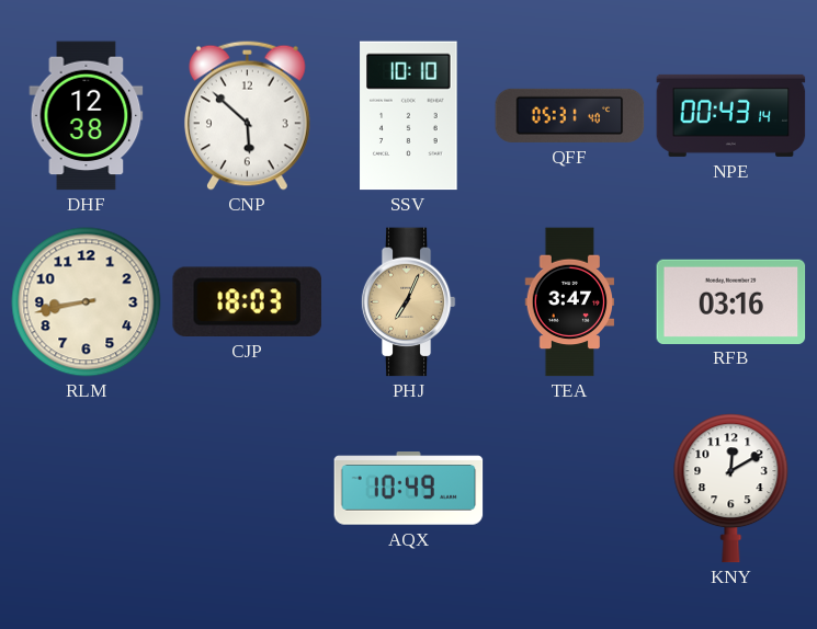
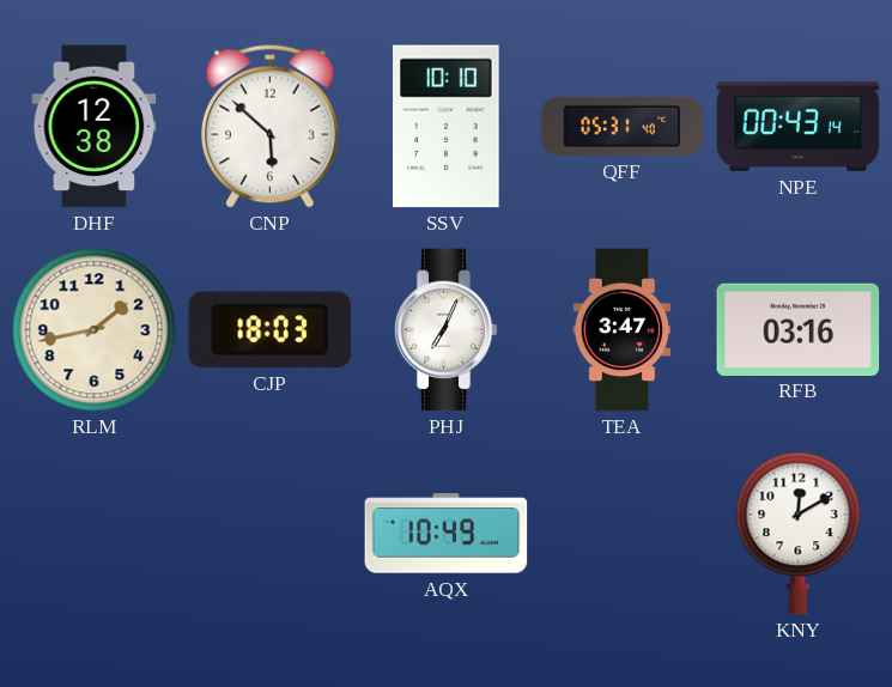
RLM: 8:43 -> 1:43 (95, 330)
PHJ dial: champagne -> white (445, 330)
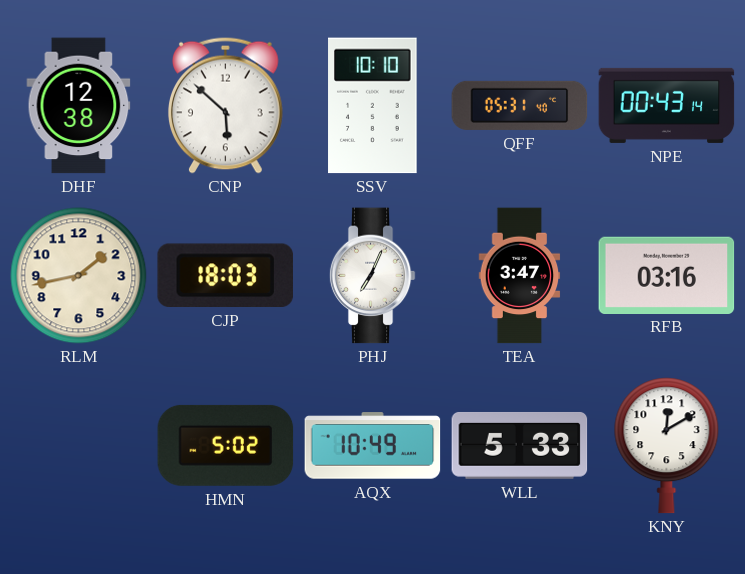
HMN: none -> 5:02 (226, 445)
WLL: none -> 5:33 (520, 445)
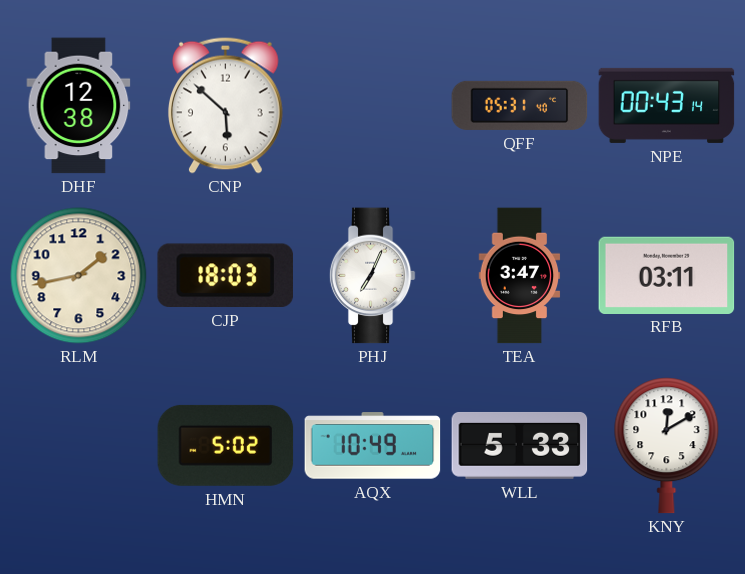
SSV: 10:10 -> none (373, 106)
RFB: 03:16 -> 03:11 (667, 275)
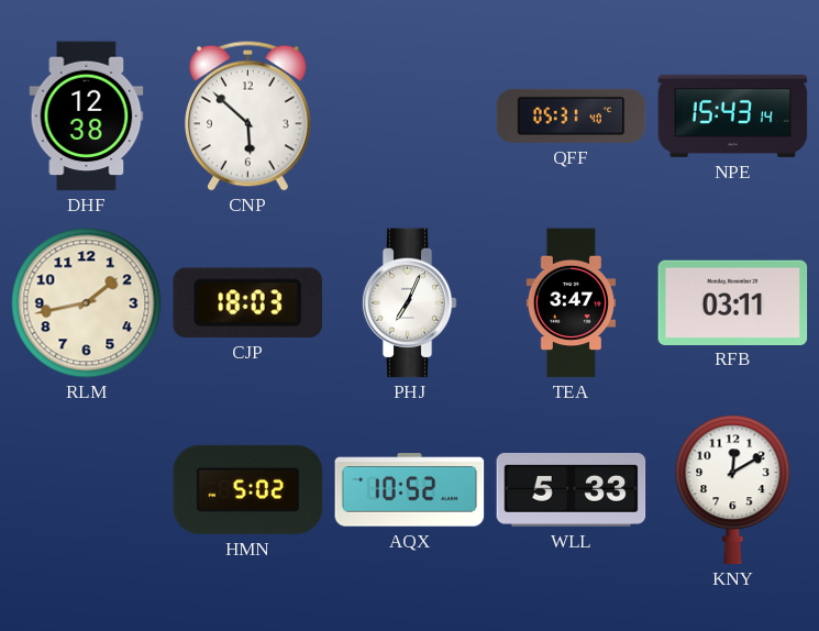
NPE: 00:43 -> 15:43 (733, 115)
AQX: 10:49 -> 10:52 (410, 490)
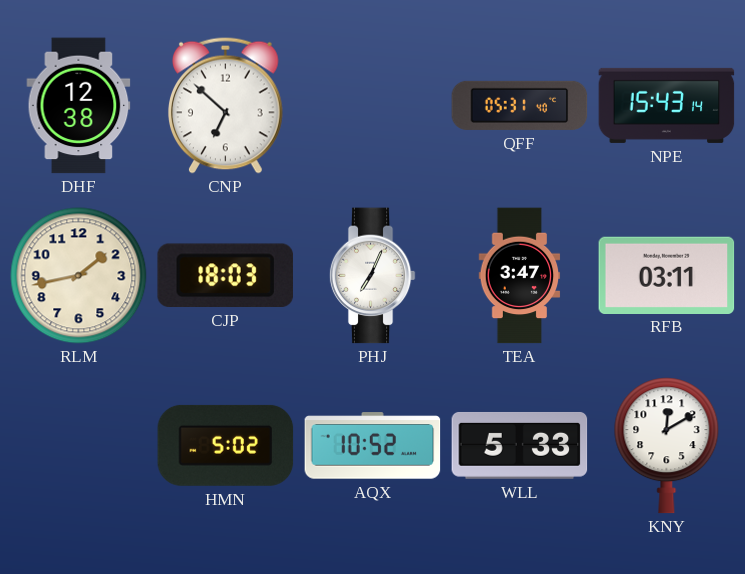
CNP: 5:52 -> 6:52 (225, 105)
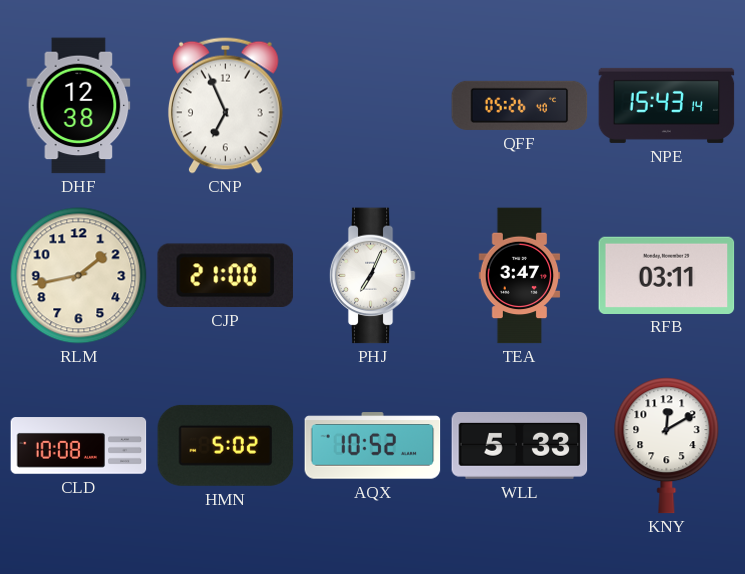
CNP: 6:52 -> 6:56 (225, 105)
QFF: 05:31 -> 05:26 (520, 105)
CJP: 18:03 -> 21:00 (225, 275)
CLD: none -> 10:08 (79, 446)
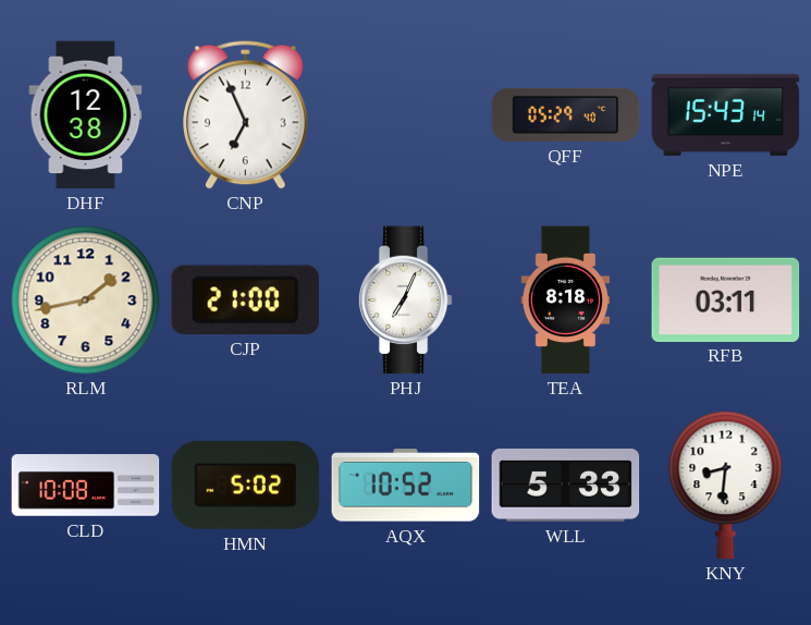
QFF: 05:26 -> 05:29 (566, 114)
TEA: 3:47 -> 8:18 (566, 301)
KNY: 12:10 -> 8:31 (726, 486)
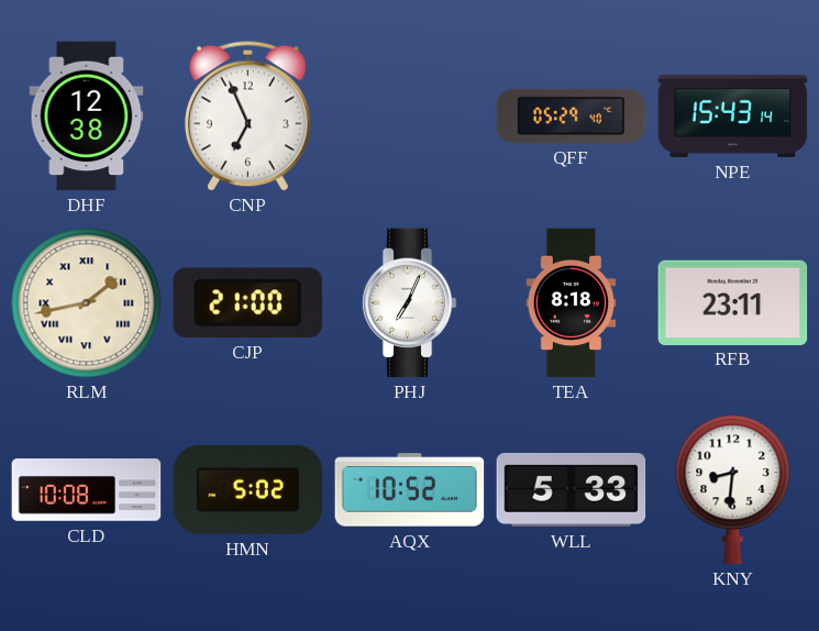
RLM numerals: Arabic -> Roman (87, 303)
RFB: 03:11 -> 23:11 (733, 302)
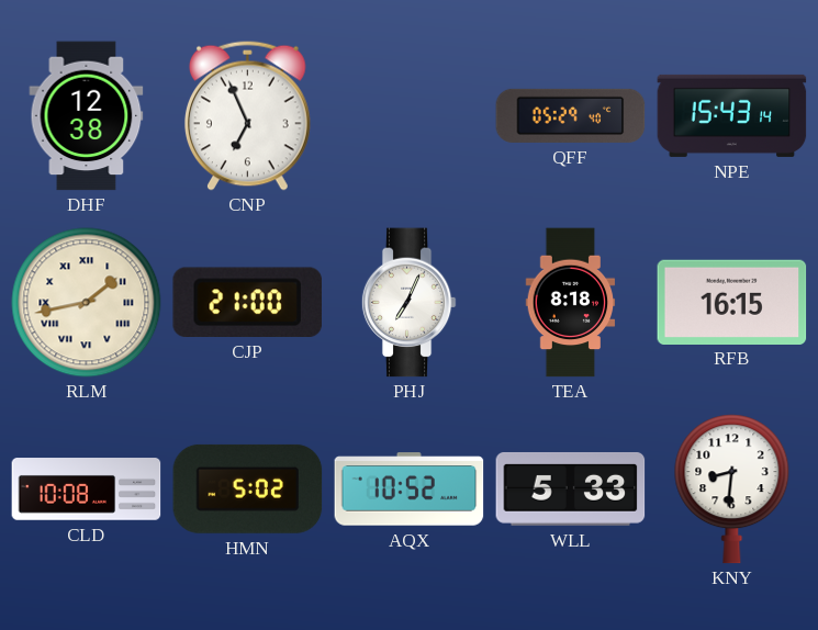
RFB: 23:11 -> 16:15 (732, 302)
